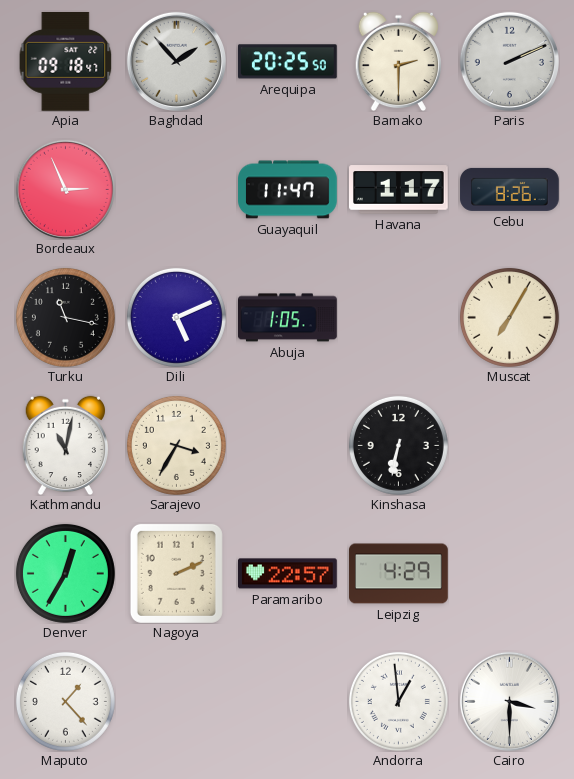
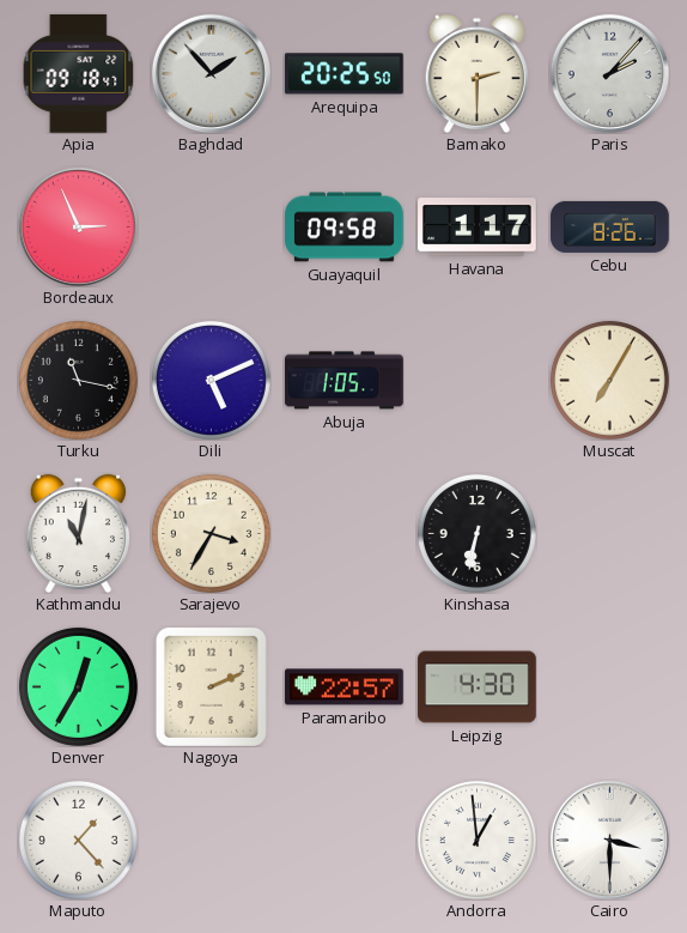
Paris: 2:11 -> 2:07 (609, 73)
Guayaquil: 11:47 -> 09:58 (345, 228)
Leipzig: 4:29 -> 4:30 (478, 687)
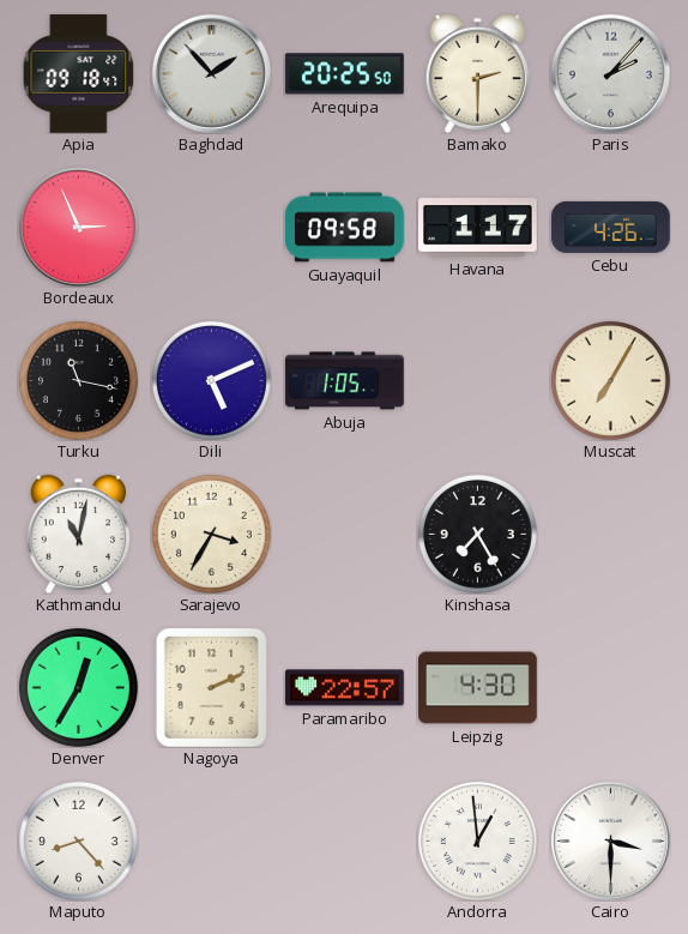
Cebu: 8:26 -> 4:26 (611, 227)
Kinshasa: 6:32 -> 7:25 (477, 534)
Maputo: 1:23 -> 8:23 (78, 840)
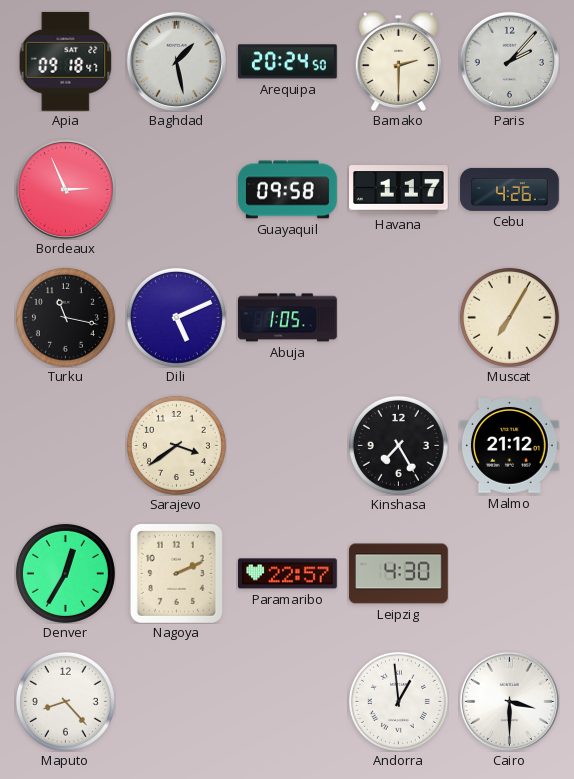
Baghdad: 1:53 -> 1:28 (176, 61)
Arequipa: 20:25 -> 20:24 (288, 62)
Kathmandu: 11:02 -> none (78, 534)
Sarajevo: 3:35 -> 3:39 (176, 445)
Malmo: none -> 21:12 (510, 446)
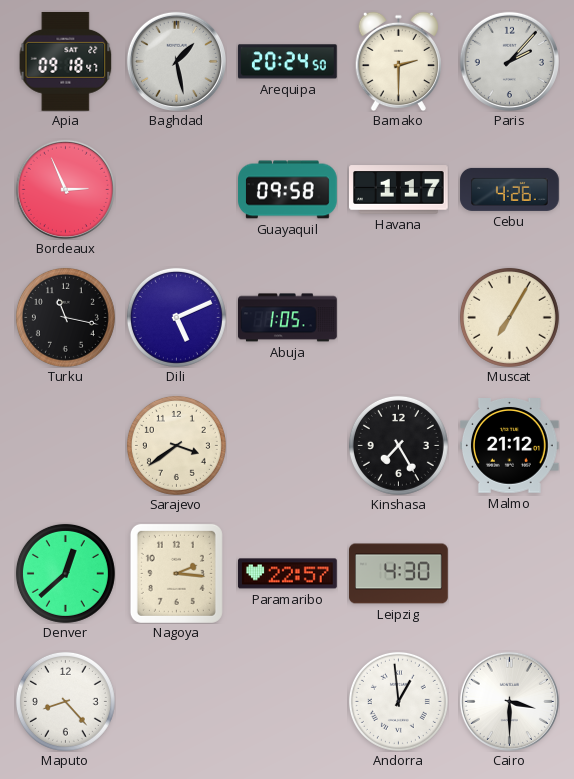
Denver: 12:35 -> 12:38 (65, 573)
Nagoya: 2:11 -> 2:16 (176, 573)
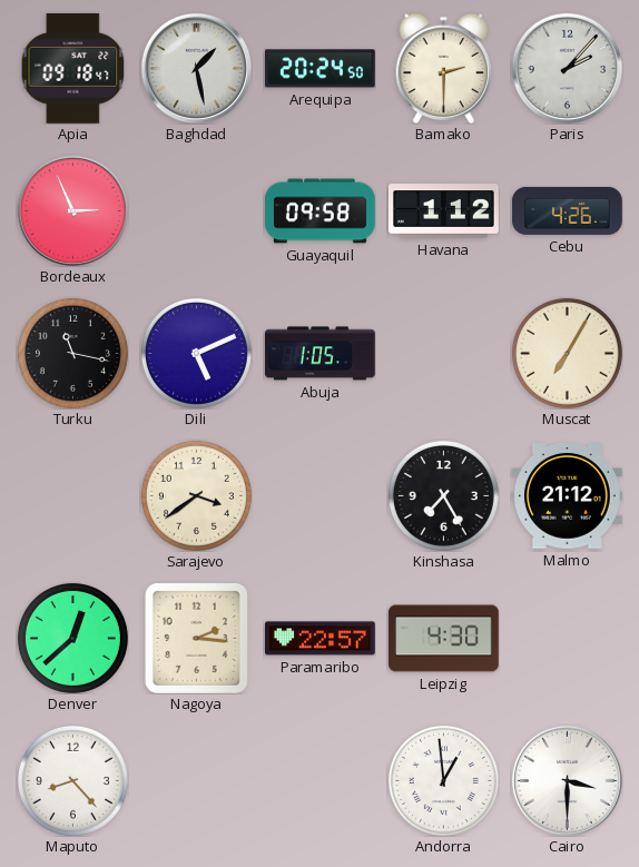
Havana: 1:17 -> 1:12 (444, 211)
